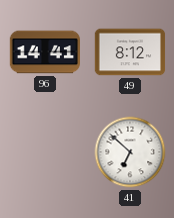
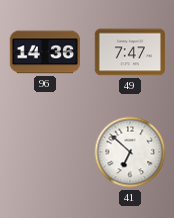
96: 14:41 -> 14:36 (44, 52)
49: 8:12 -> 7:47 (130, 52)
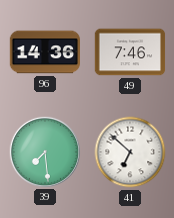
49: 7:47 -> 7:46 (130, 52)
39: none -> 7:29 (44, 151)
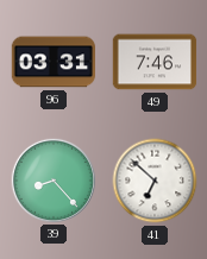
96: 14:36 -> 03:31 (52, 62)
39: 7:29 -> 8:23 (52, 179)
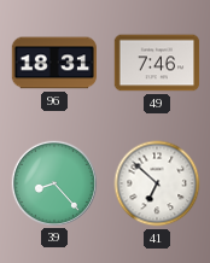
96: 03:31 -> 18:31 (53, 63)
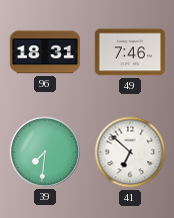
39: 8:23 -> 7:31 (44, 151)
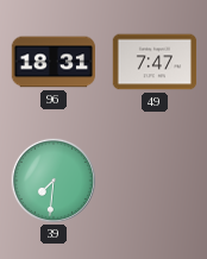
49: 7:46 -> 7:47 (155, 62)
41: 6:52 -> none (130, 152)
